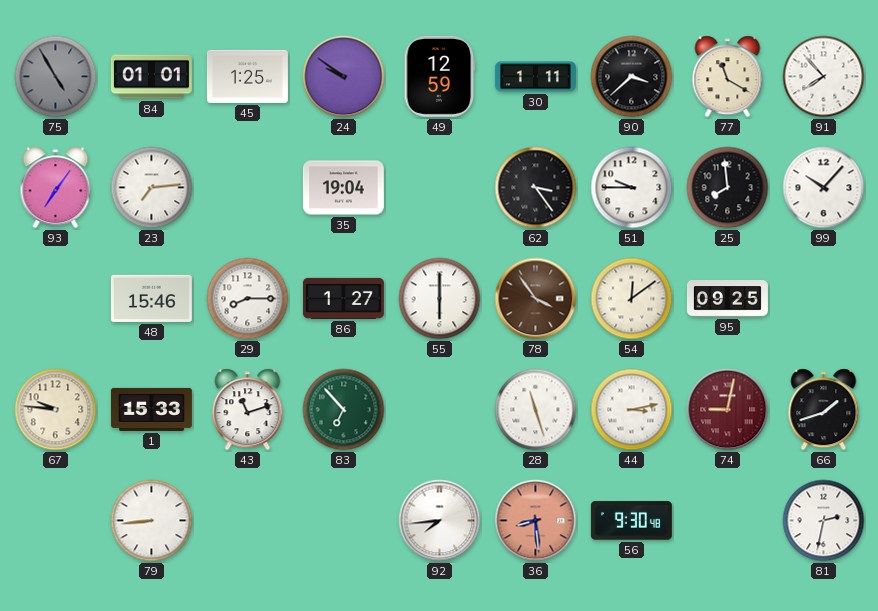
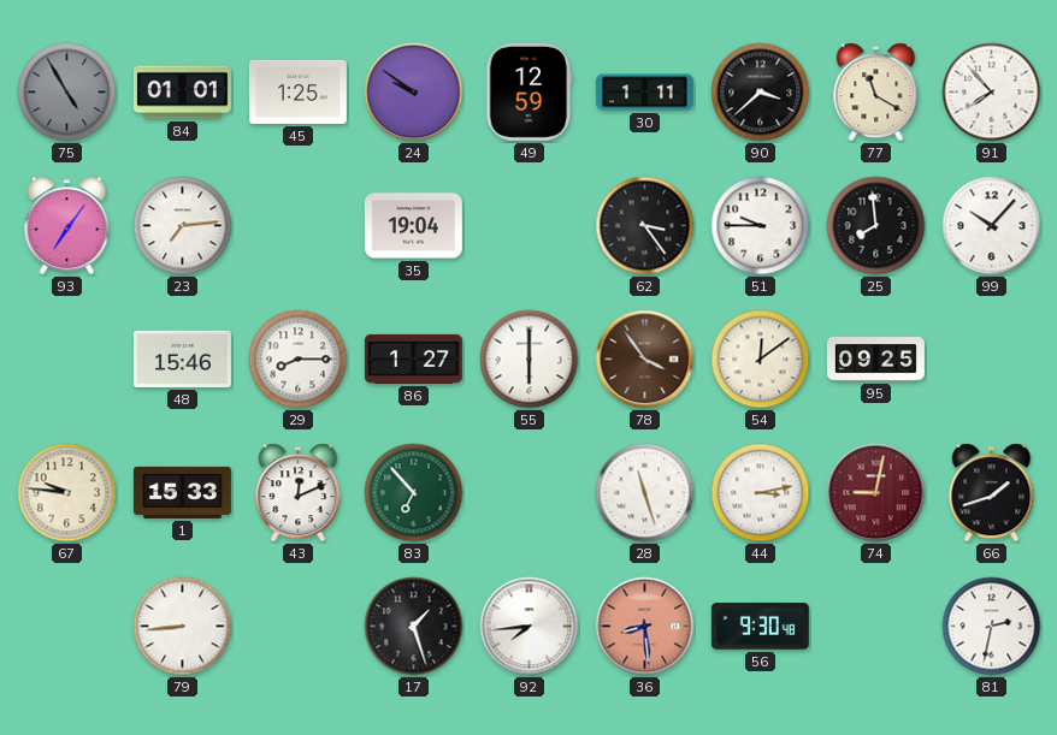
43: 11:12 -> 12:11 (299, 493)
17: none -> 1:27 (414, 627)
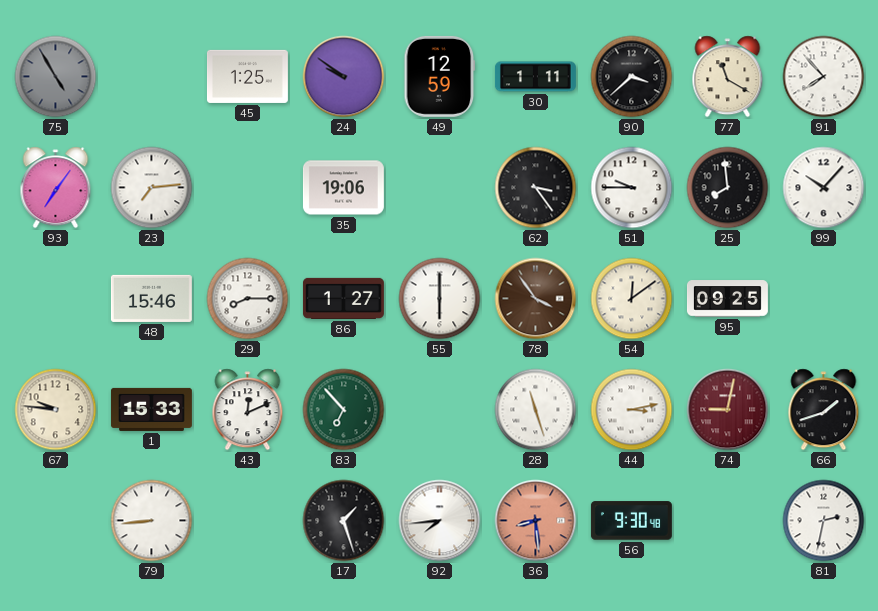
84: 01:01 -> none (182, 93)
35: 19:04 -> 19:06 (343, 188)
